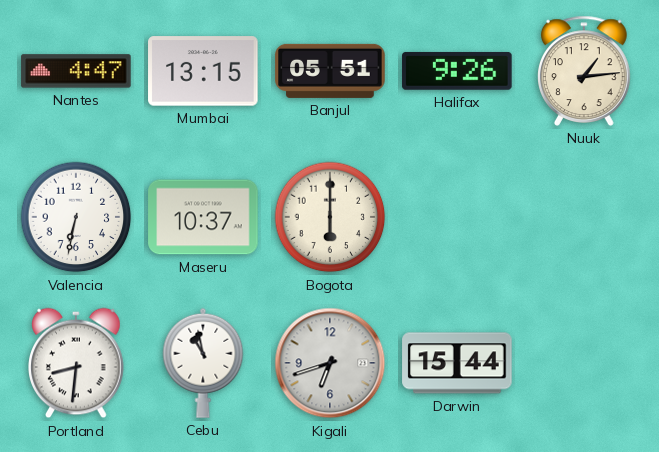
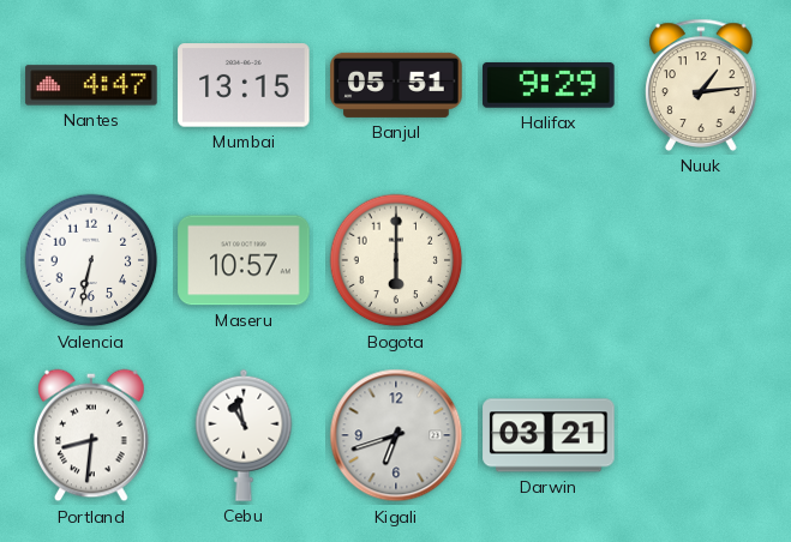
Halifax: 9:26 -> 9:29 (549, 85)
Maseru: 10:37 -> 10:57 (244, 260)
Darwin: 15:44 -> 03:21 (549, 435)
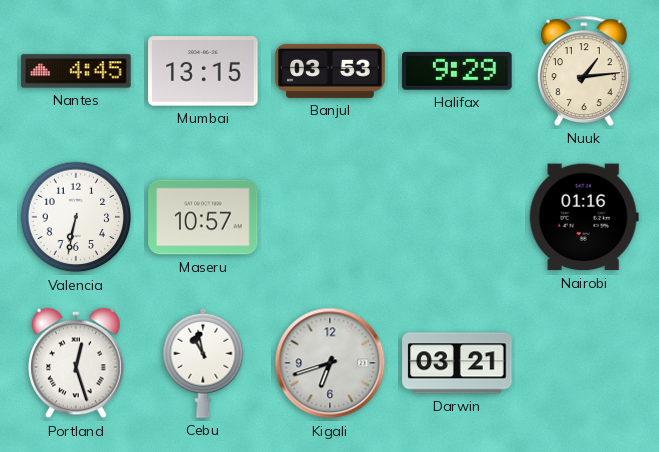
Nantes: 4:47 -> 4:45 (76, 71)
Banjul: 05:51 -> 03:53 (330, 71)
Bogota: 6:00 -> none (396, 260)
Nairobi: none -> 01:16 (584, 217)
Portland: 8:31 -> 12:27 (77, 363)
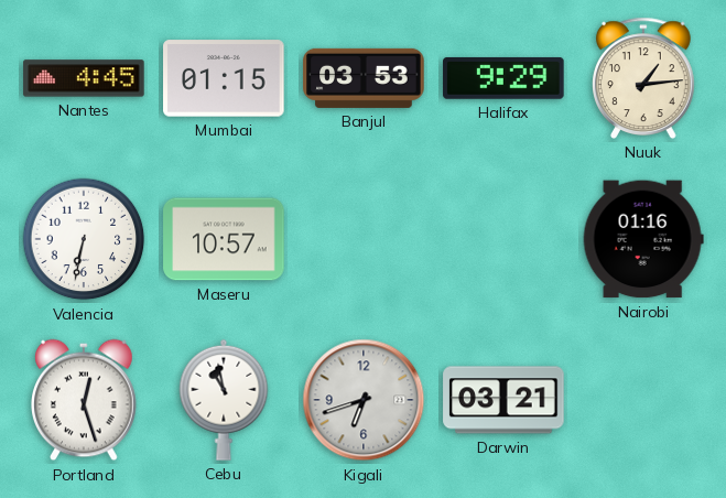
Mumbai: 13:15 -> 01:15 (224, 78)
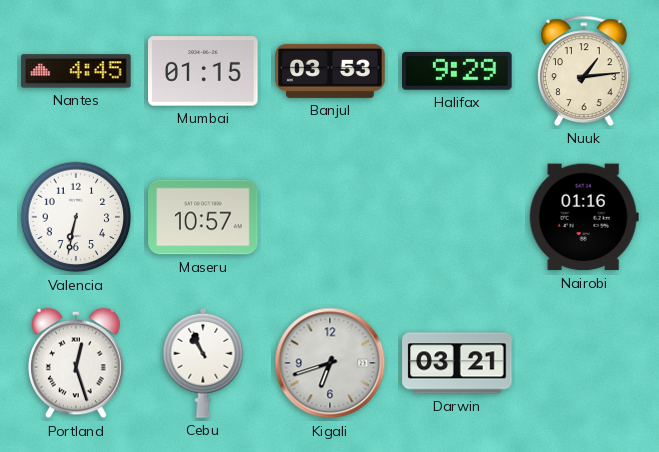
Cebu: 10:58 -> 10:56 (203, 363)
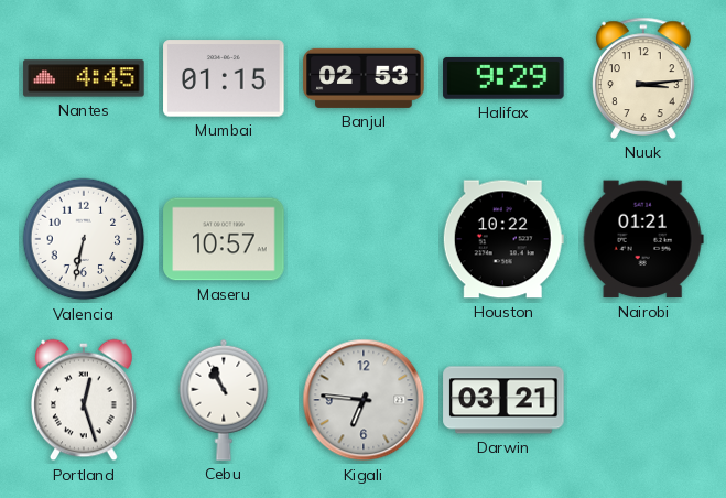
Banjul: 03:53 -> 02:53 (364, 78)
Nuuk: 1:14 -> 3:14 (644, 78)
Houston: none -> 10:22 (503, 239)
Nairobi: 01:16 -> 01:21 (643, 239)
Kigali: 6:42 -> 6:46 (364, 400)
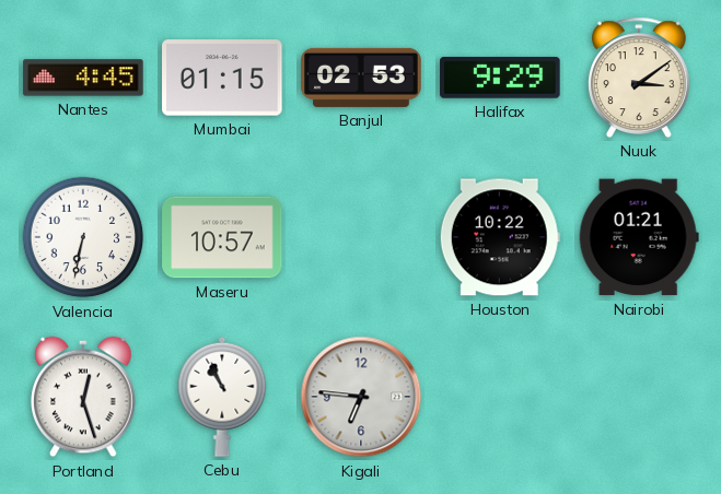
Nuuk: 3:14 -> 3:09 (640, 78)
Darwin: 03:21 -> none (503, 400)
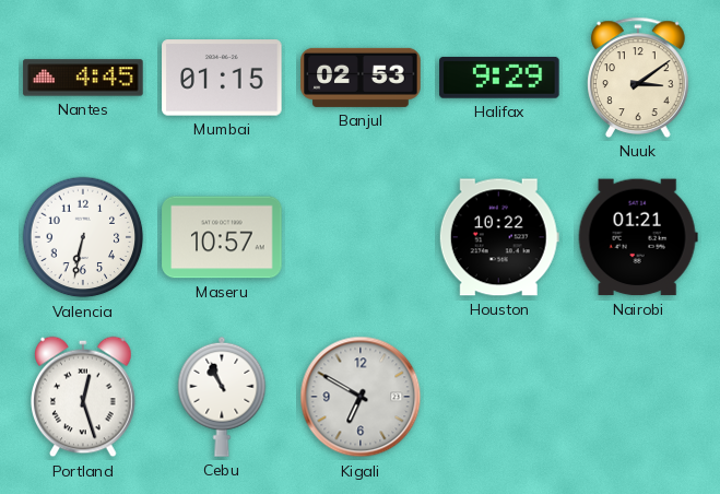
Kigali: 6:46 -> 6:50 (361, 397)
